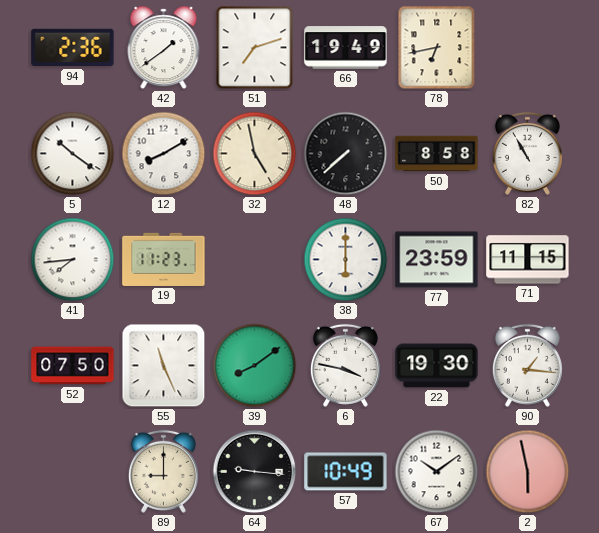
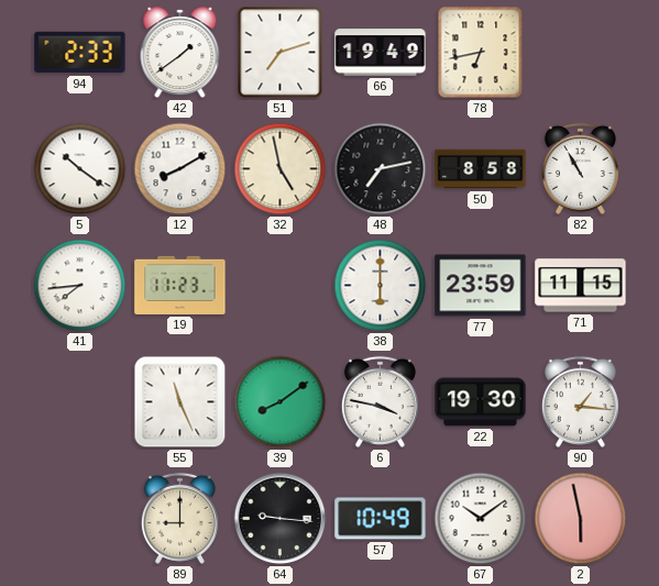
94: 2:36 -> 2:33 (80, 53)
48: 7:38 -> 7:13 (381, 169)
52: 07:50 -> none (73, 366)
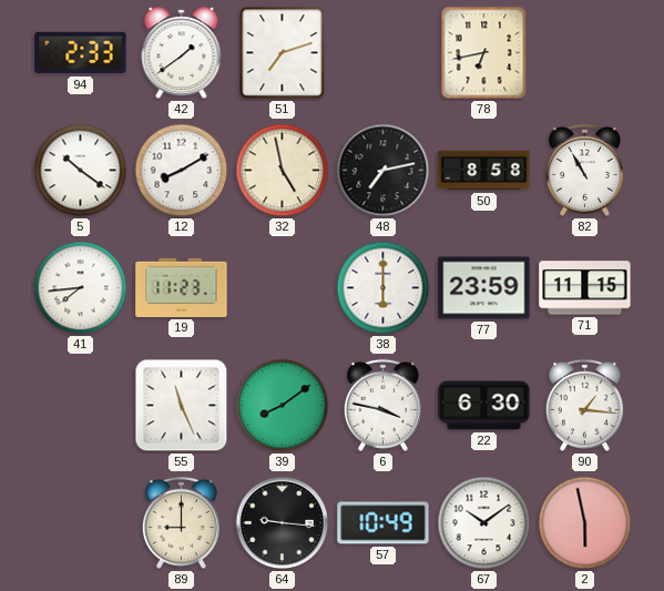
66: 19:49 -> none (381, 53)
22: 19:30 -> 6:30 (484, 406)
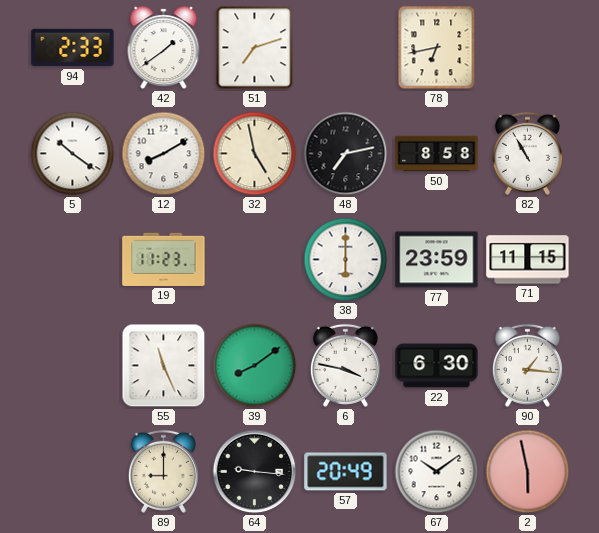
41: 7:44 -> none (81, 288)
57: 10:49 -> 20:49 (346, 472)
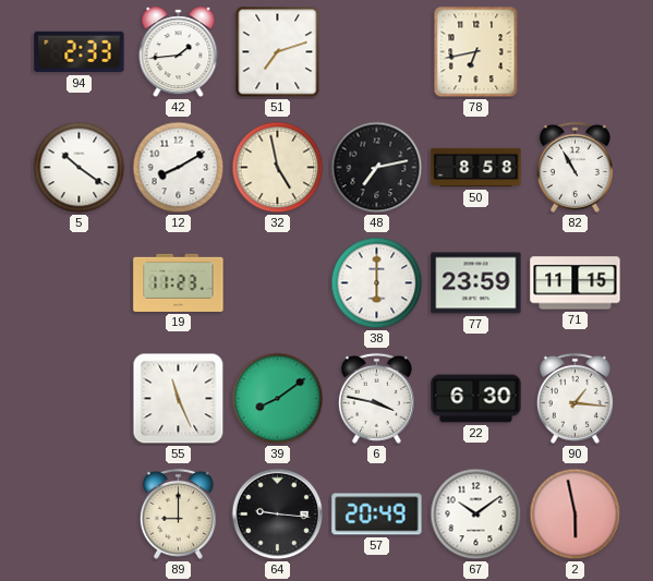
42: 1:39 -> 1:44 (179, 52)
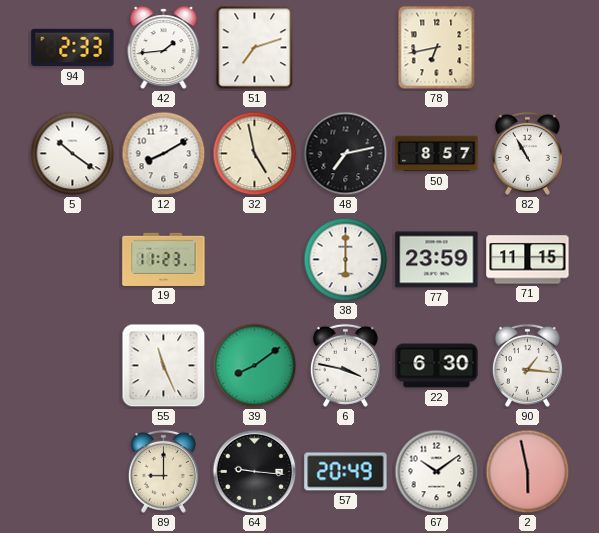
50: 8:58 -> 8:57 (437, 154)
